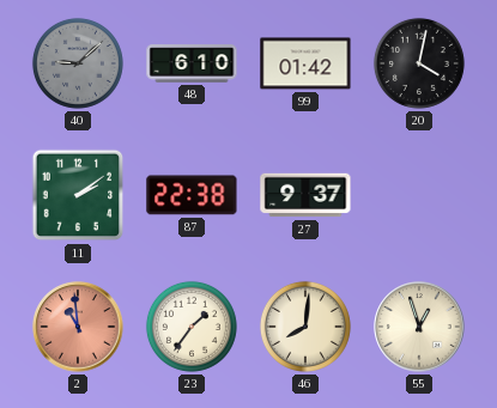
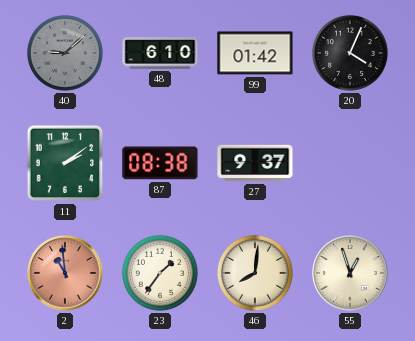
20: 4:02 -> 4:04 (350, 53)
87: 22:38 -> 08:38 (160, 163)
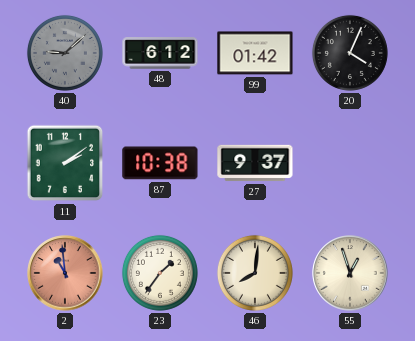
48: 6:10 -> 6:12 (160, 53)
87: 08:38 -> 10:38 (160, 163)
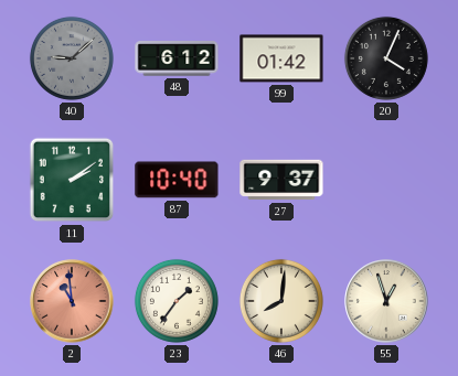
87: 10:38 -> 10:40 (177, 180)
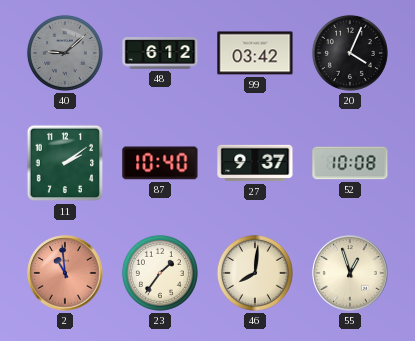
99: 01:42 -> 03:42 (255, 53)
52: none -> 10:08 (350, 163)
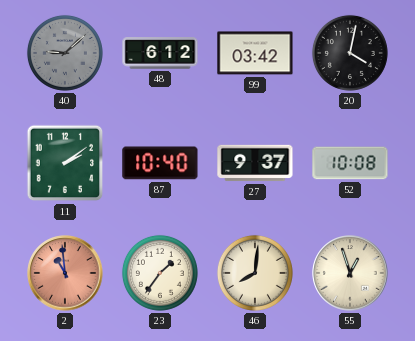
20: 4:04 -> 4:02 (350, 53)
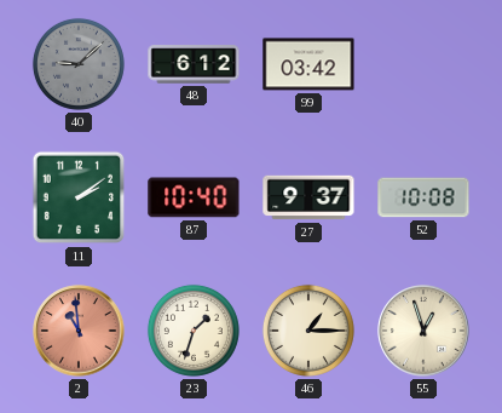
20: 4:02 -> none (350, 53)
23: 1:36 -> 1:33 (194, 331)
46: 8:01 -> 1:15 (308, 331)
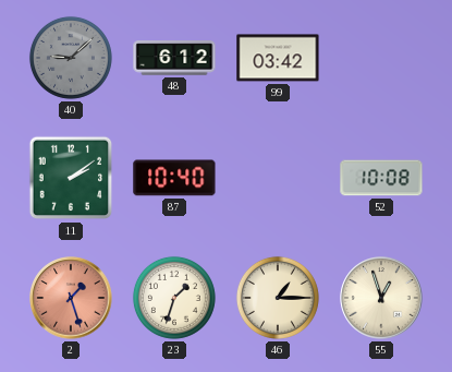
27: 9:37 -> none (308, 197)
2: 10:59 -> 1:27 (71, 298)
